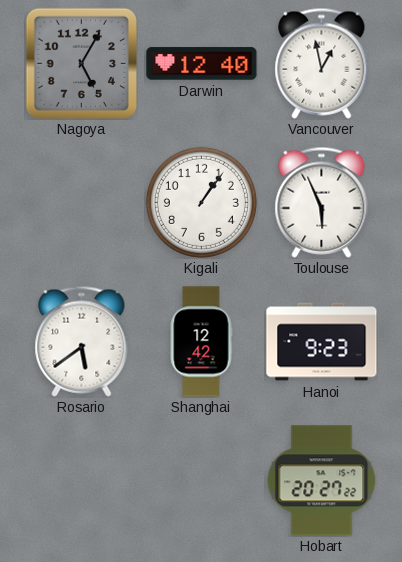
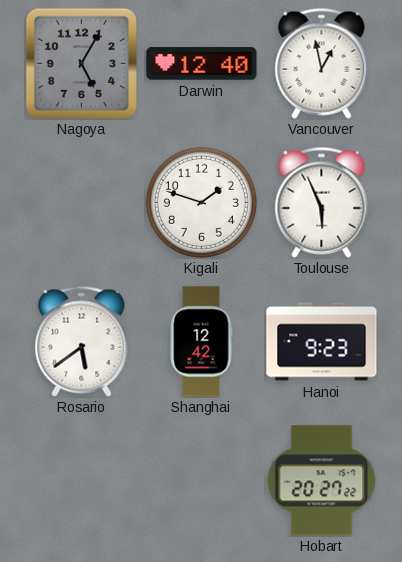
Kigali: 1:06 -> 1:48 (201, 202)
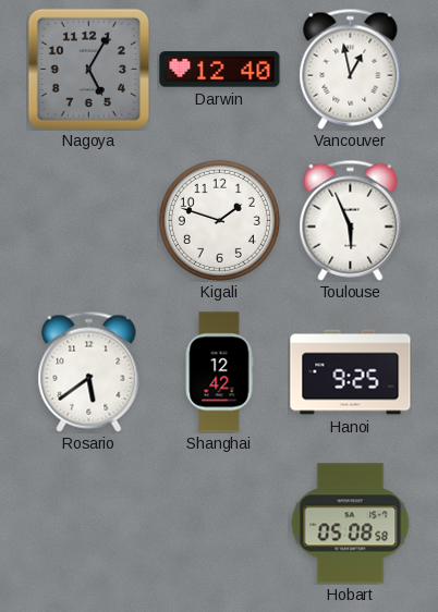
Hanoi: 9:23 -> 9:25 (351, 372)
Hobart: 20:27 -> 05:08 (351, 524)
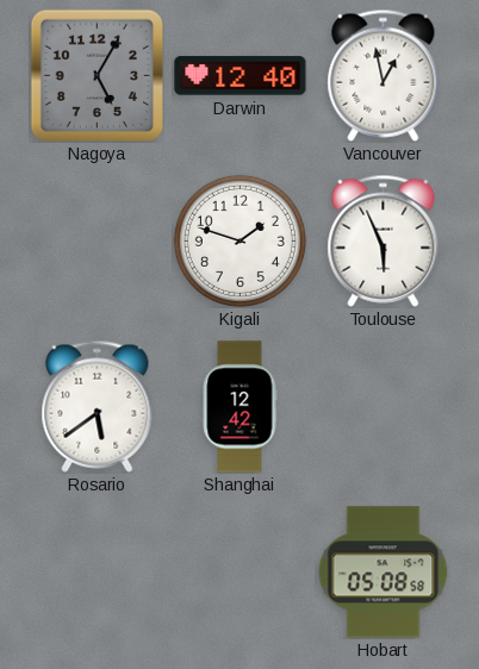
Hanoi: 9:25 -> none (351, 372)
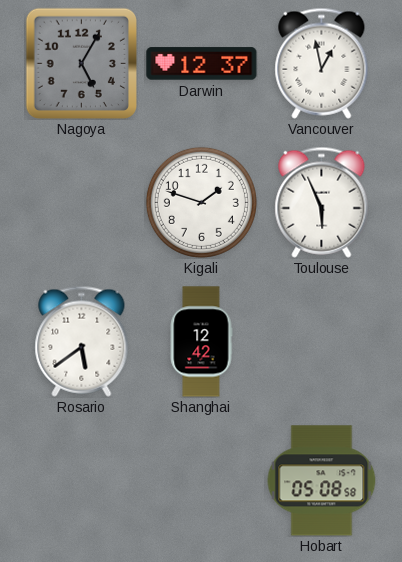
Darwin: 12:40 -> 12:37 (202, 64)
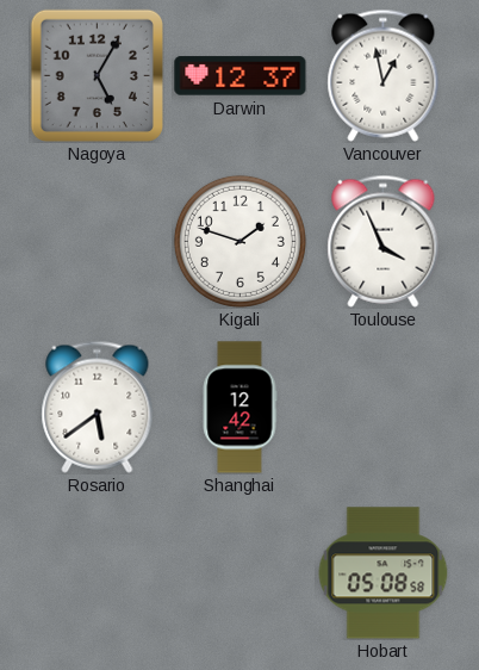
Toulouse: 5:56 -> 3:56 (384, 241)
